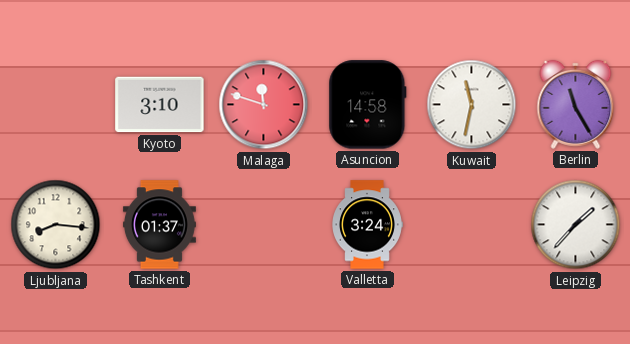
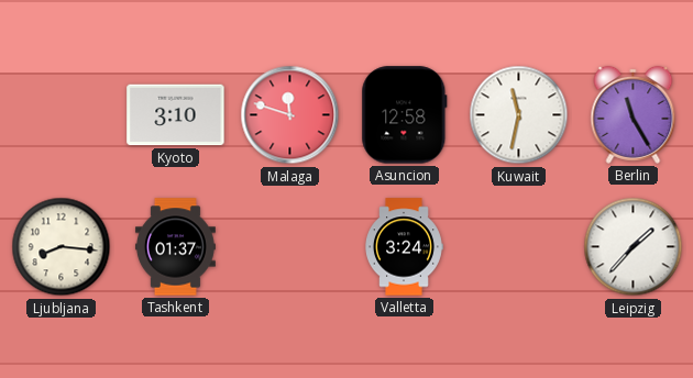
Asuncion: 14:58 -> 12:58 (405, 115)
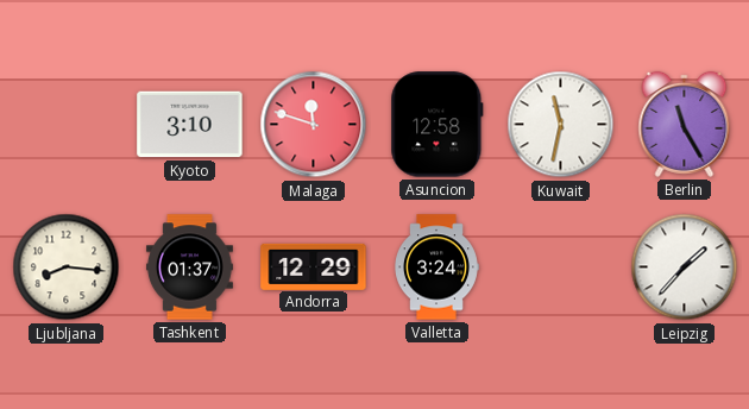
Andorra: none -> 12:29 (314, 266)
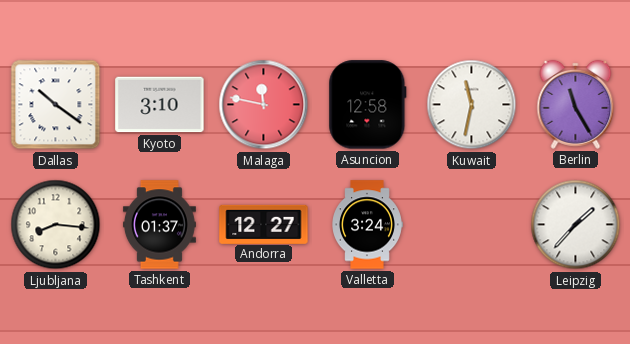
Dallas: none -> 10:21 (56, 105)
Malaga: 11:48 -> 11:47 (264, 105)
Andorra: 12:29 -> 12:27 (264, 224)
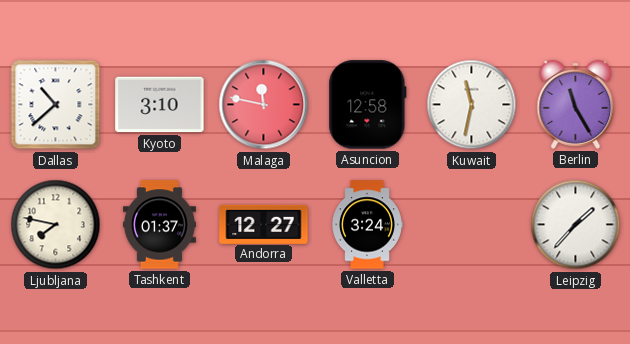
Dallas: 10:21 -> 10:38 (56, 105)
Ljubljana: 8:16 -> 7:47 (56, 225)
